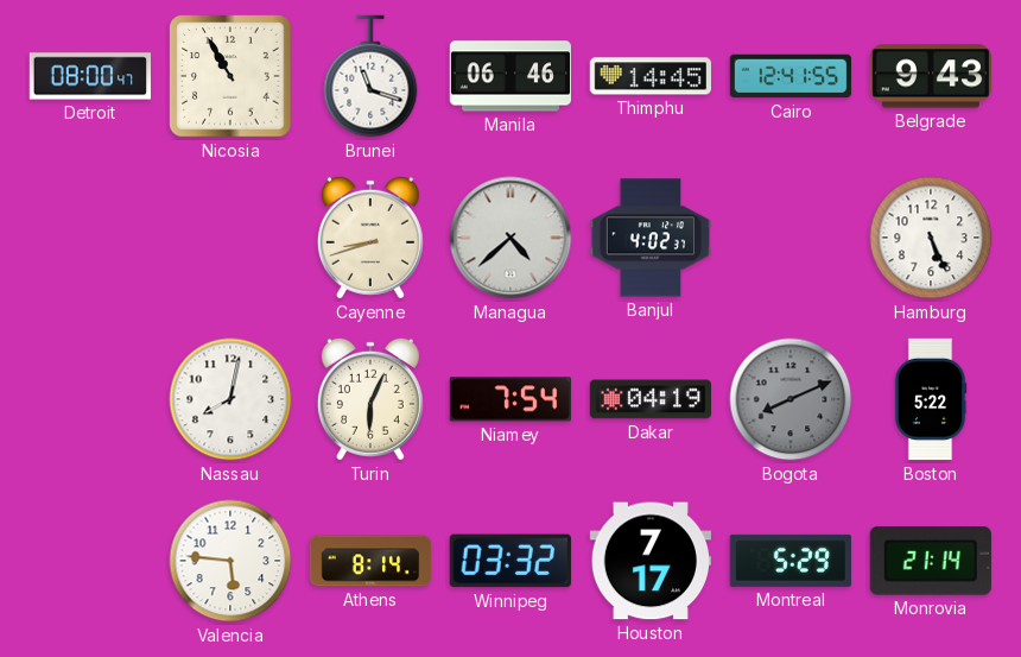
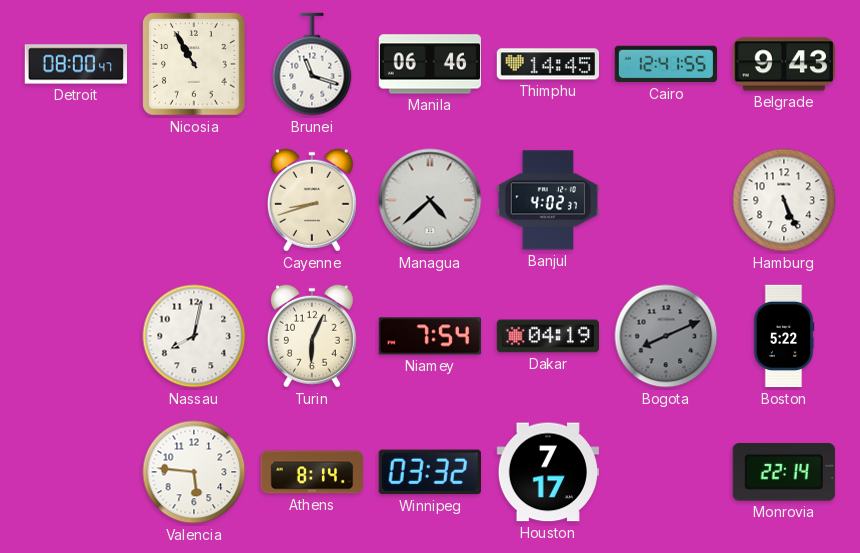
Montreal: 5:29 -> none (791, 561)
Monrovia: 21:14 -> 22:14 (784, 472)
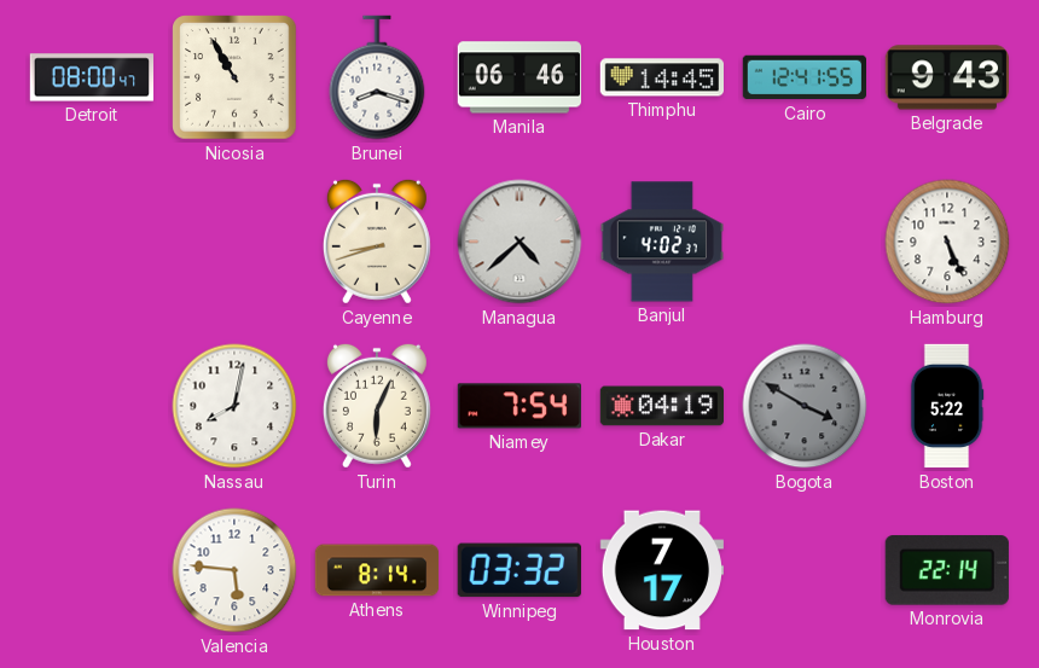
Brunei: 11:18 -> 8:18 (377, 77)
Bogota: 8:11 -> 3:50 (805, 406)
